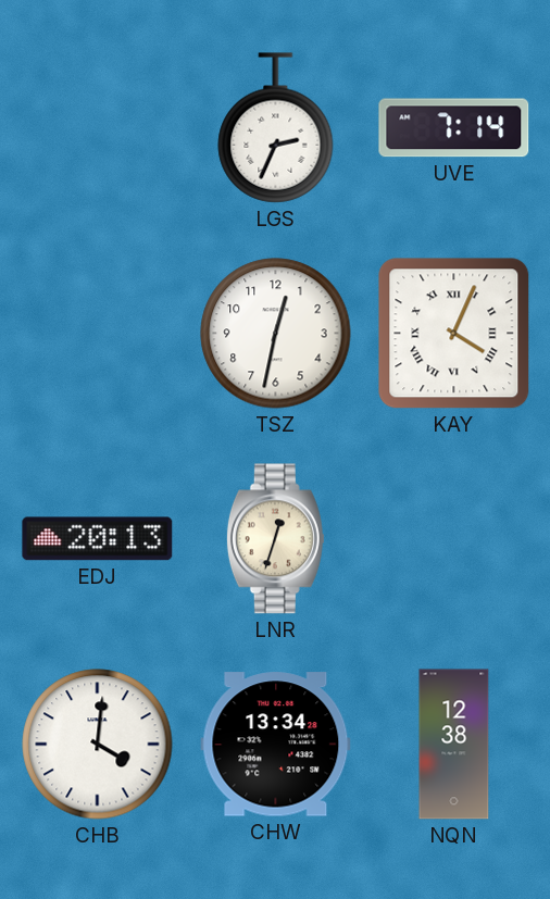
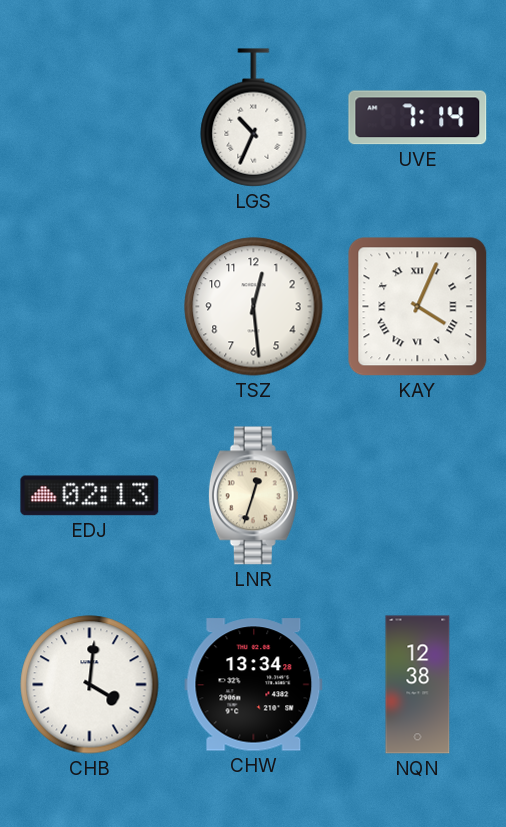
LGS: 2:34 -> 10:34 (254, 118)
TSZ: 12:32 -> 12:29 (254, 307)
EDJ: 20:13 -> 02:13 (90, 496)
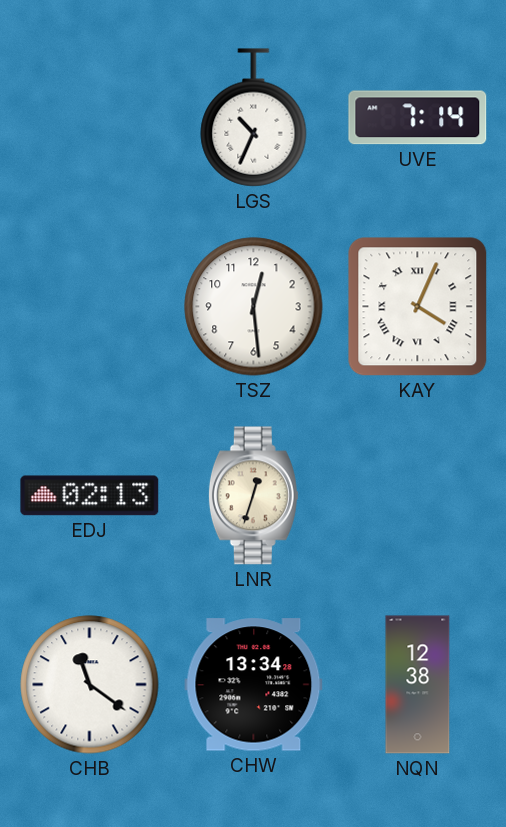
CHB: 4:01 -> 11:21 (90, 685)
